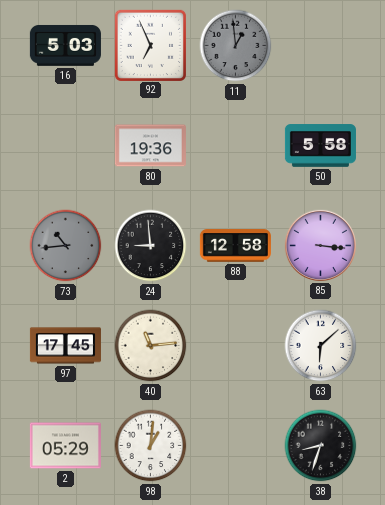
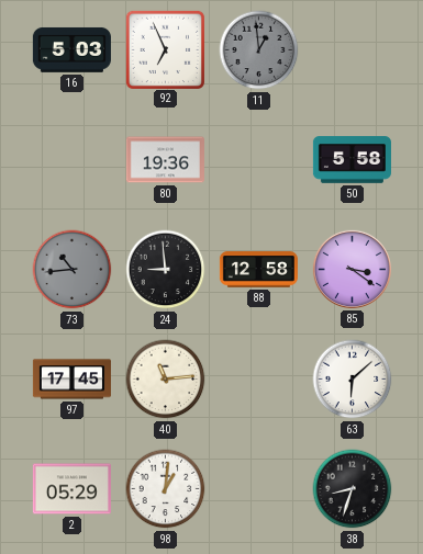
85: 3:16 -> 3:21 (352, 269)
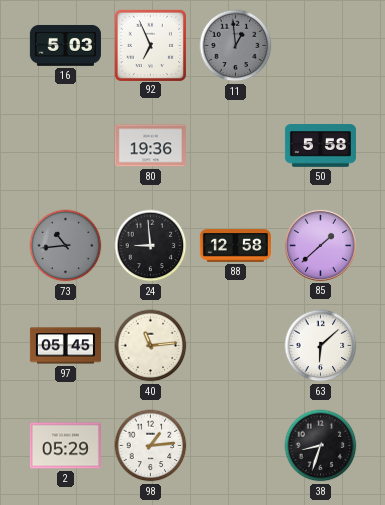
85: 3:21 -> 1:38 (320, 245)
97: 17:45 -> 05:45 (65, 346)
98: 1:01 -> 1:14 (151, 446)
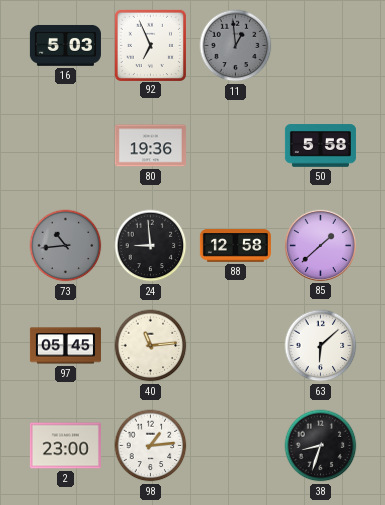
2: 05:29 -> 23:00 (65, 446)
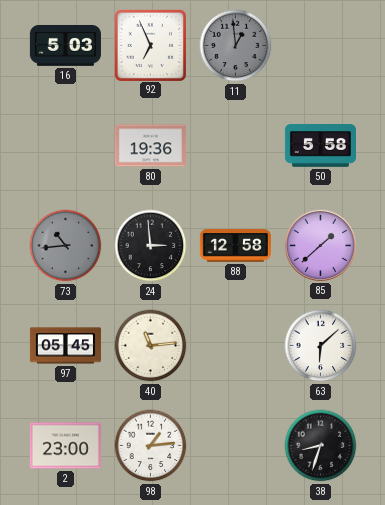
24: 8:59 -> 2:59 (151, 246)
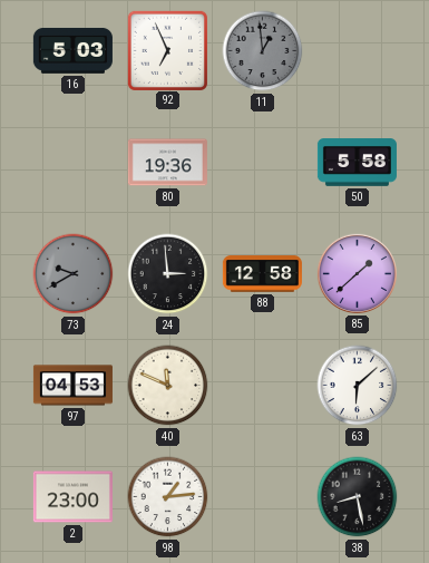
73: 10:44 -> 9:40 (74, 274)
97: 05:45 -> 04:53 (72, 386)
40: 11:14 -> 11:49 (168, 386)
38: 8:33 -> 8:28 (358, 497)
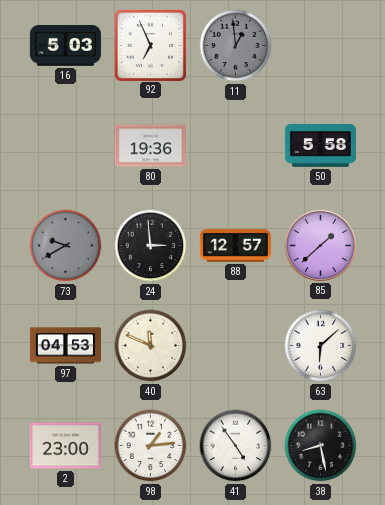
88: 12:58 -> 12:57 (235, 246)
41: none -> 4:54 (236, 446)
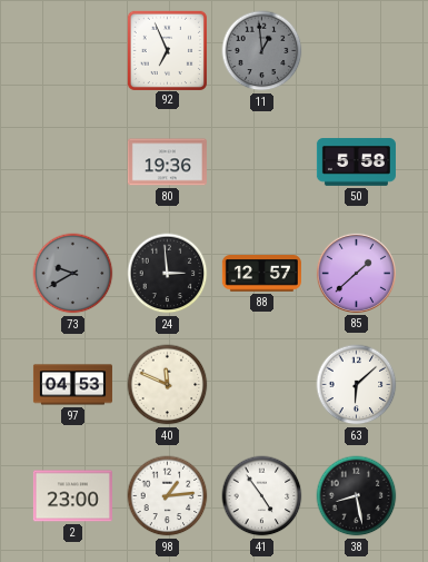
16: 5:03 -> none (65, 45)
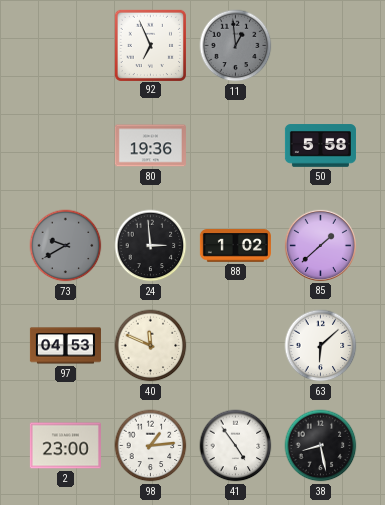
88: 12:57 -> 1:02 (235, 246)
